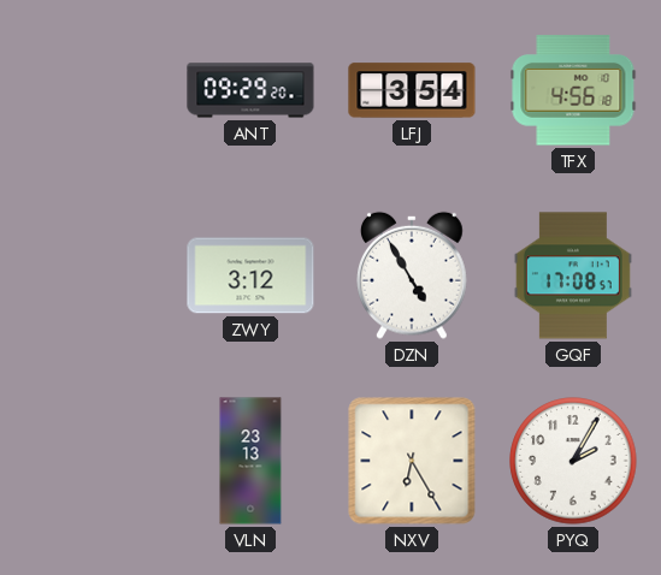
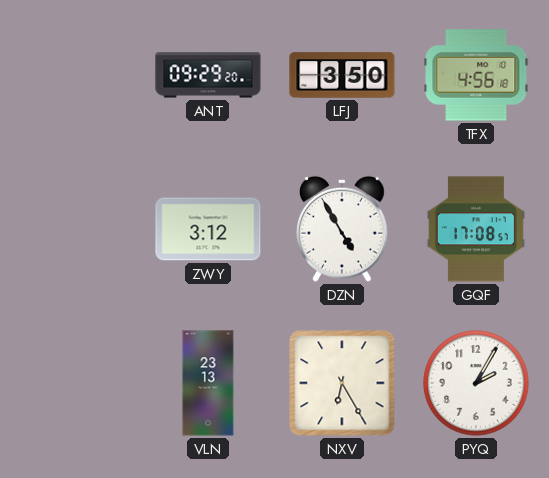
LFJ: 3:54 -> 3:50 (342, 75)
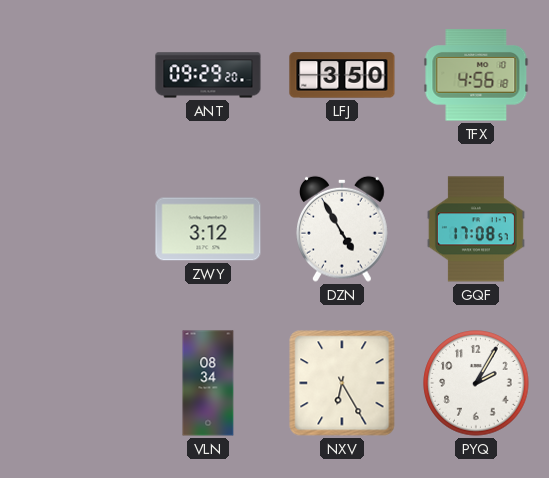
VLN: 23:13 -> 08:34 (208, 383)
